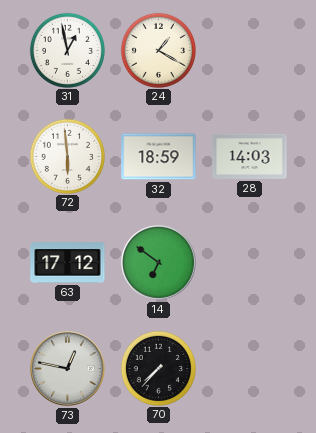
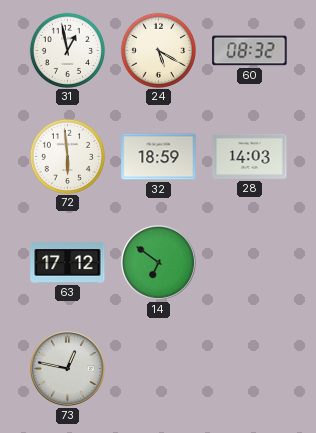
24: 1:20 -> 5:20 (158, 50)
60: none -> 08:32 (250, 51)
70: 7:37 -> none (158, 368)
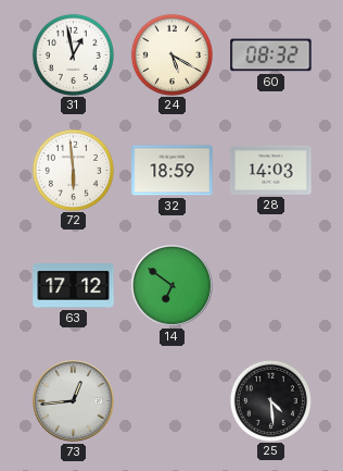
73: 12:47 -> 12:44 (74, 401)
25: none -> 4:29 (270, 400)
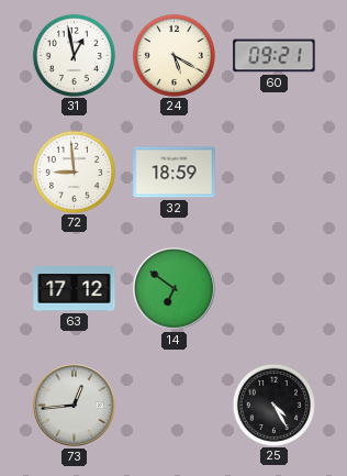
60: 08:32 -> 09:21 (275, 56)
72: 5:59 -> 8:59 (74, 171)
28: 14:03 -> none (271, 170)
25: 4:29 -> 4:25 (273, 405)
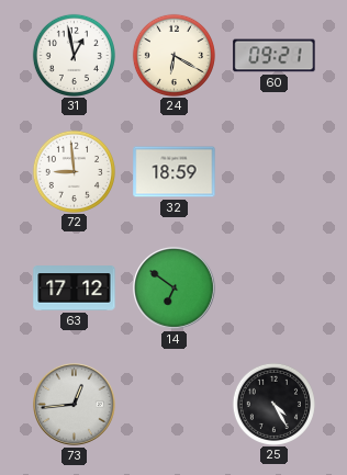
24: 5:20 -> 6:20 (173, 55)
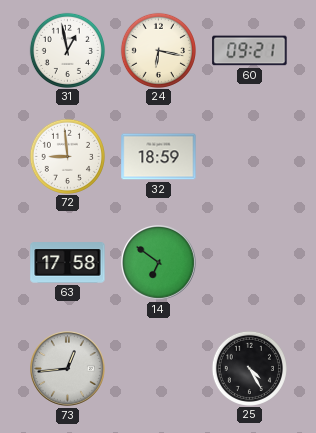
24: 6:20 -> 6:17 (158, 50)
63: 17:12 -> 17:58 (68, 263)
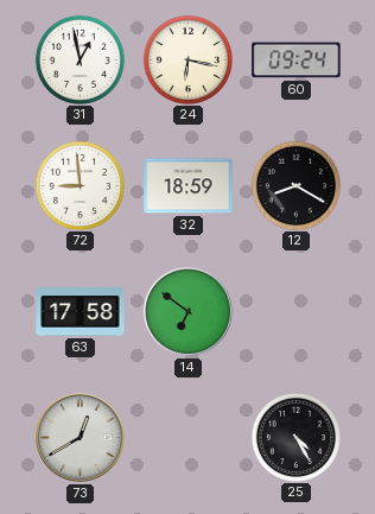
60: 09:21 -> 09:24 (297, 61)
12: none -> 8:20 (295, 185)
73: 12:44 -> 12:40 (81, 438)
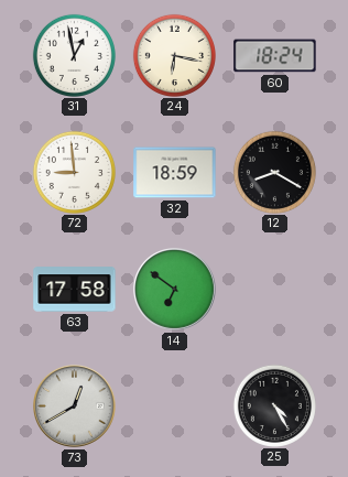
60: 09:24 -> 18:24 (275, 56)
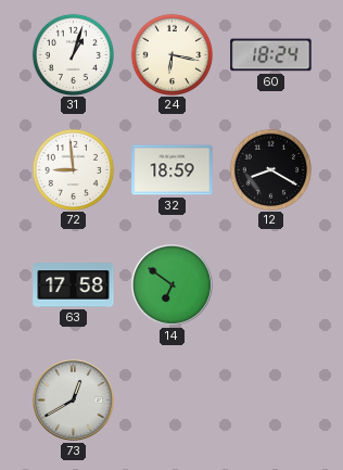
31: 12:58 -> 1:03 (73, 54)
25: 4:25 -> none (274, 405)
